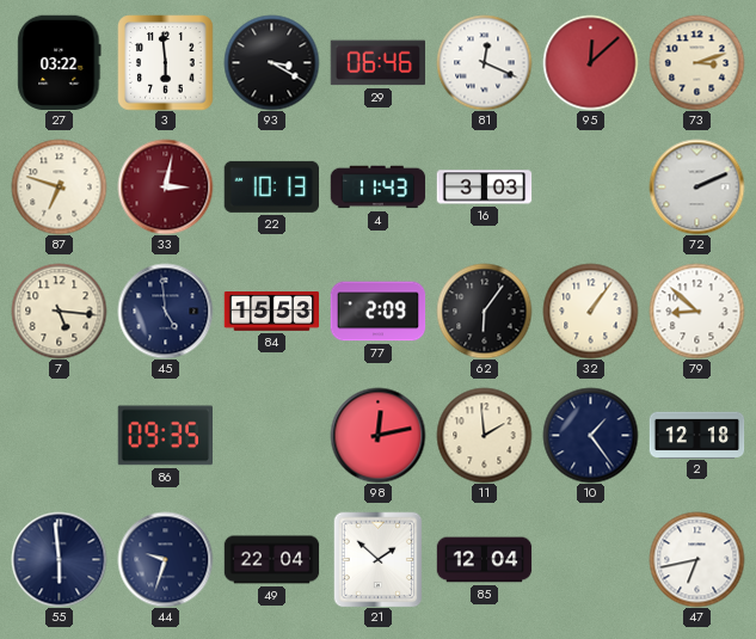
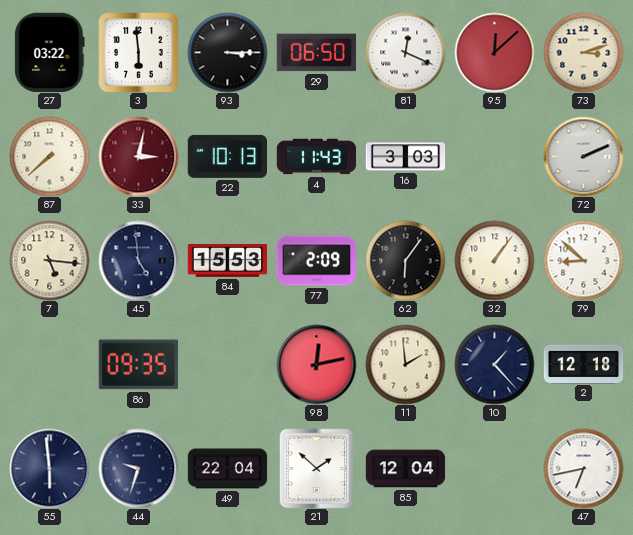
93: 3:20 -> 3:15 (227, 52)
29: 06:46 -> 06:50 (316, 53)
87: 6:48 -> 7:38 (49, 156)
10: 1:24 -> 1:23 (494, 364)
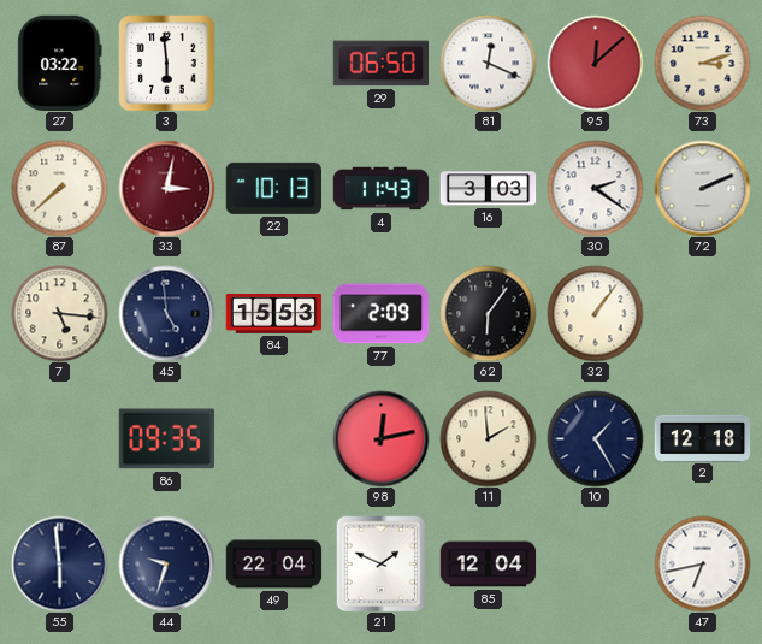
93: 3:15 -> none (227, 52)
30: none -> 2:21 (595, 188)
79: 8:52 -> none (583, 260)
10: 1:23 -> 1:25 (595, 438)
21: 1:52 -> 1:49 (382, 563)
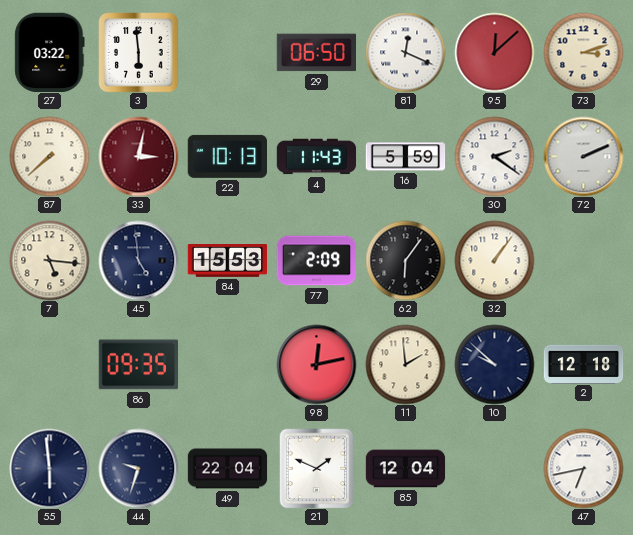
16: 3:03 -> 5:59 (405, 157)
10: 1:25 -> 9:52 (494, 364)
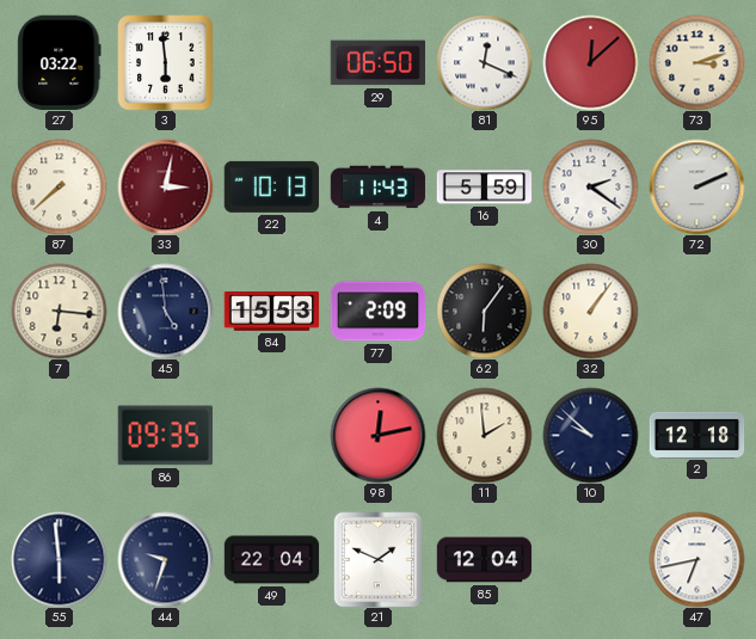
7: 5:16 -> 6:16 (59, 311)
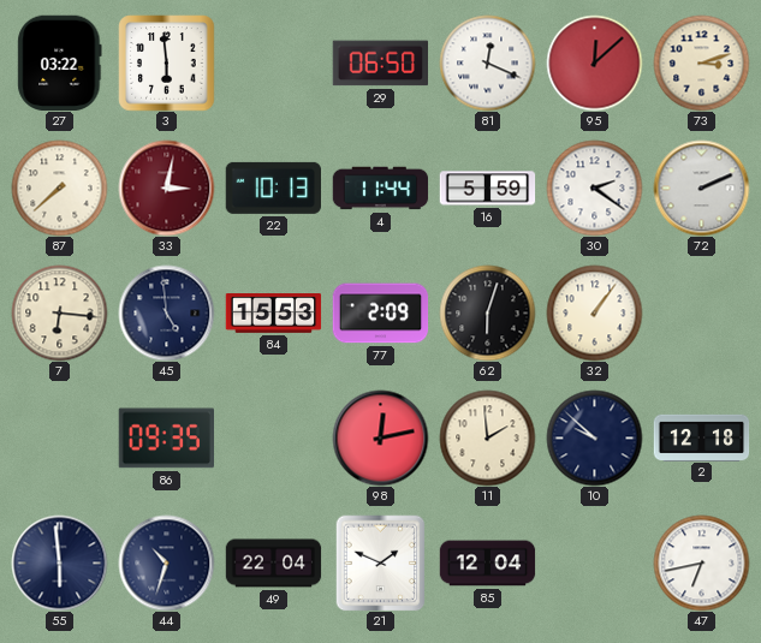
4: 11:43 -> 11:44 (380, 189)
62: 6:06 -> 6:03 (487, 312)
44: 9:33 -> 10:33 (166, 562)
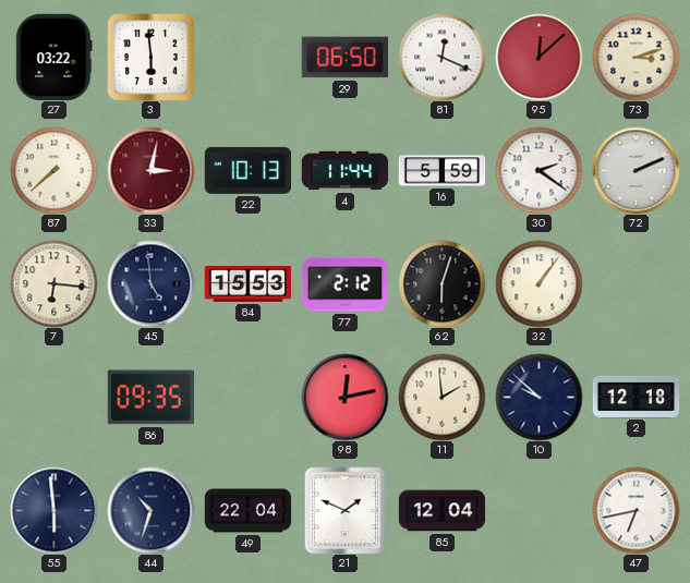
77: 2:09 -> 2:12 (344, 284)
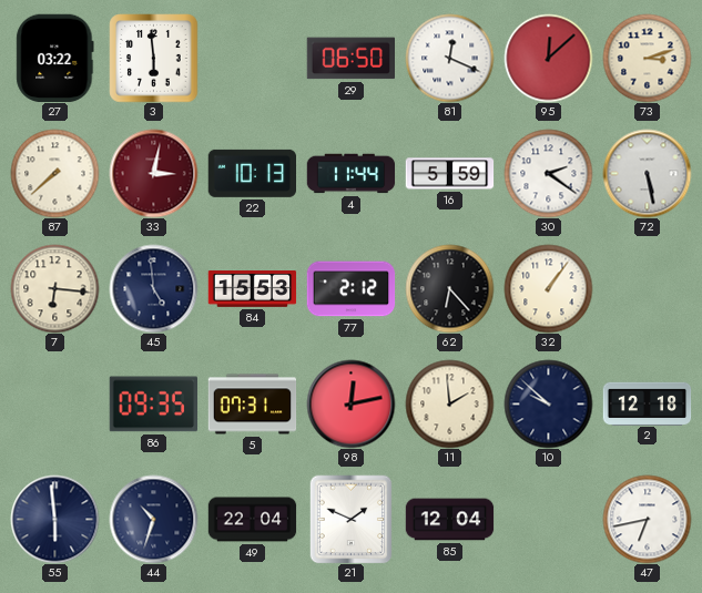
72: 2:11 -> 5:28 (647, 173)
62: 6:03 -> 6:23 (449, 288)
5: none -> 07:31 (252, 405)
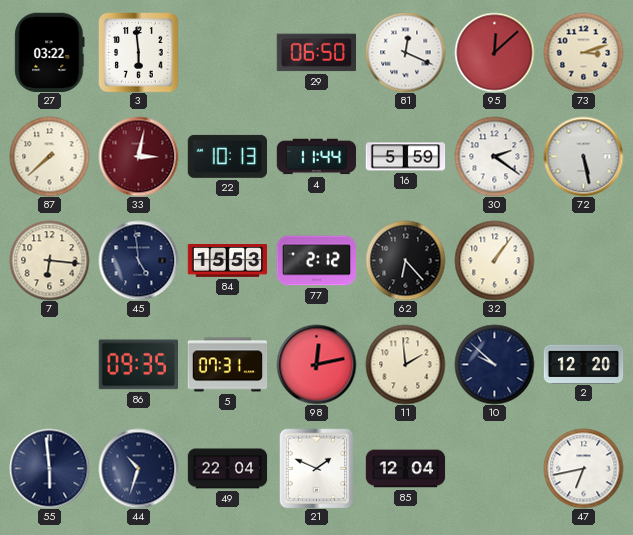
2: 12:18 -> 12:20 (583, 364)
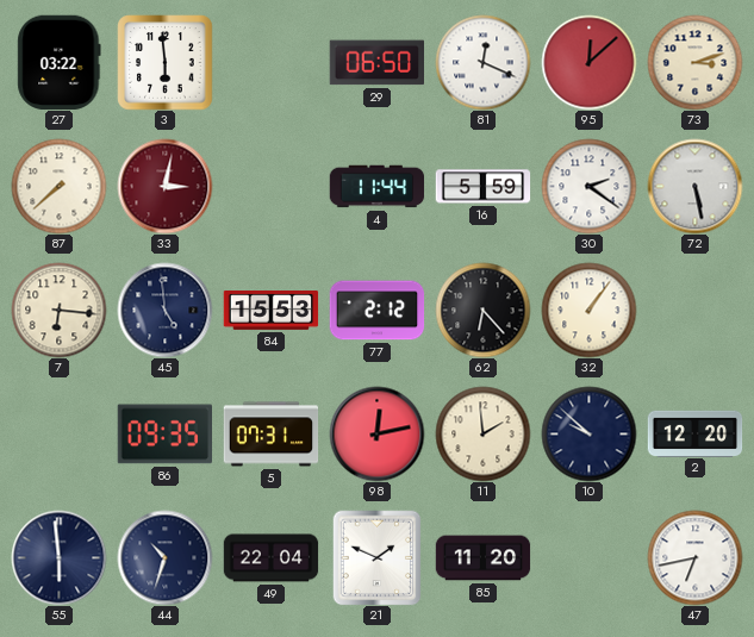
22: 10:13 -> none (227, 156)
85: 12:04 -> 11:20 (482, 558)
